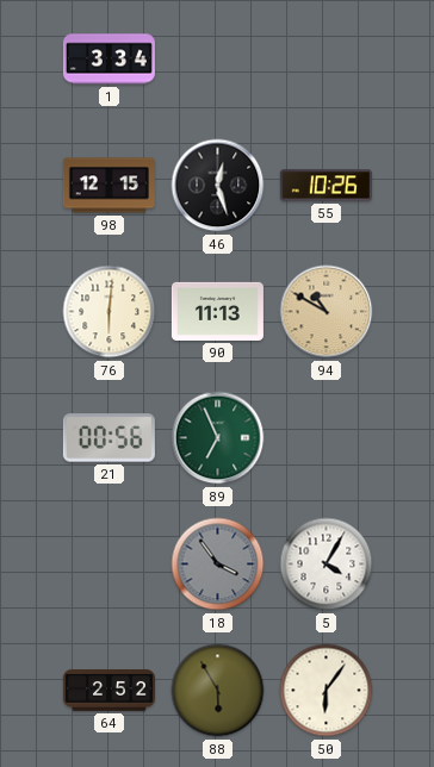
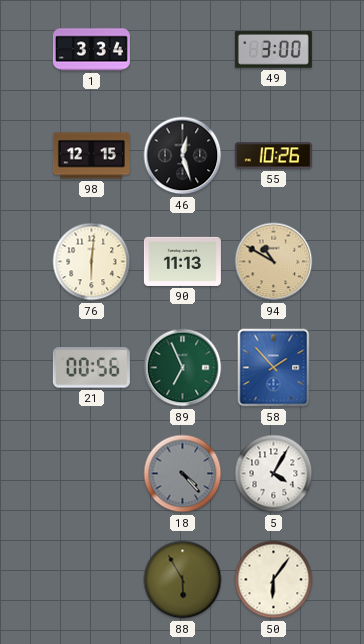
49: none -> 3:00 (273, 50)
58: none -> 1:53 (274, 368)
18: 3:54 -> 4:23 (183, 474)
64: 2:52 -> none (108, 691)
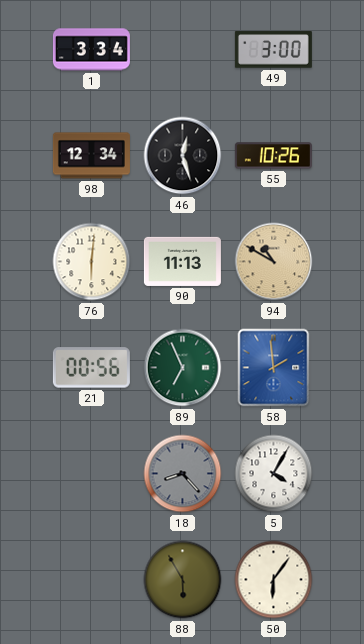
98: 12:15 -> 12:34 (91, 156)
58: 1:53 -> 1:59 (274, 368)
18: 4:23 -> 8:23 (183, 474)
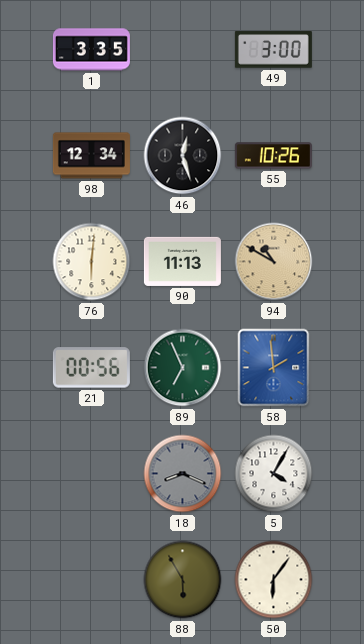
1: 3:34 -> 3:35 (91, 50)
18: 8:23 -> 8:19 (183, 474)
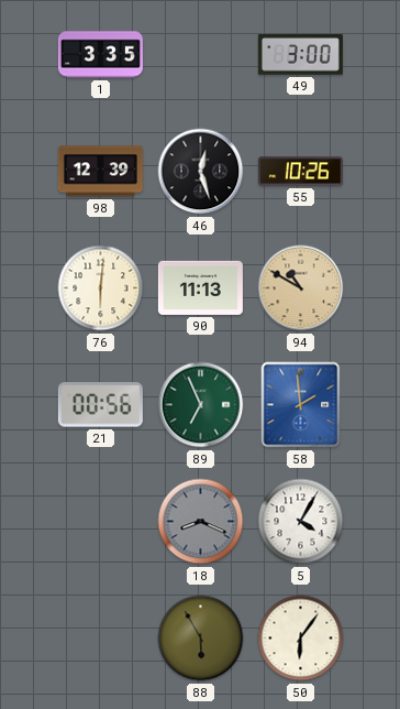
98: 12:34 -> 12:39 (100, 172)
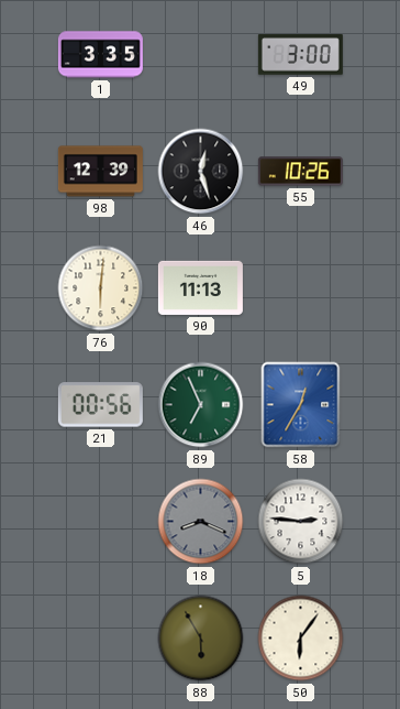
94: 10:50 -> none (301, 288)
58: 1:59 -> 12:35 (301, 405)
5: 4:05 -> 2:46 (301, 522)
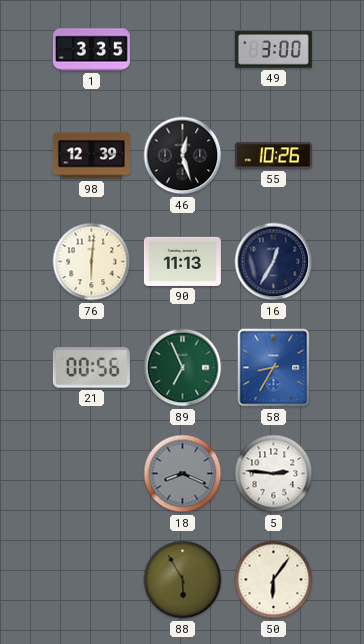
16: none -> 12:35 (274, 262)
58: 12:35 -> 8:35 (274, 368)
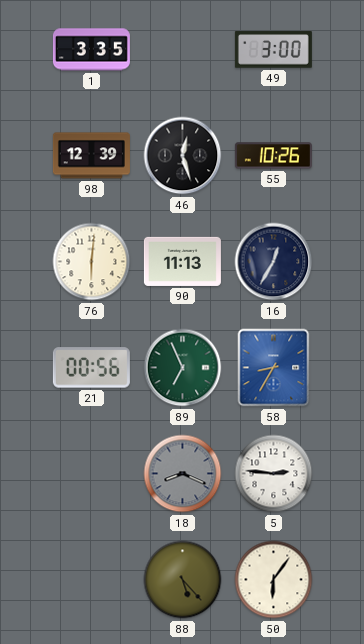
88: 5:55 -> 5:23 (183, 580)
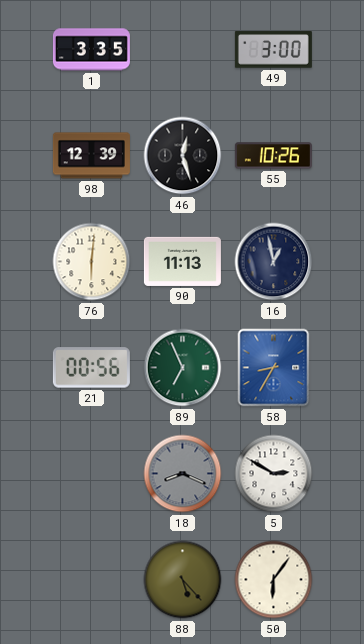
16: 12:35 -> 12:58 (274, 262)
5: 2:46 -> 2:50 (274, 474)
